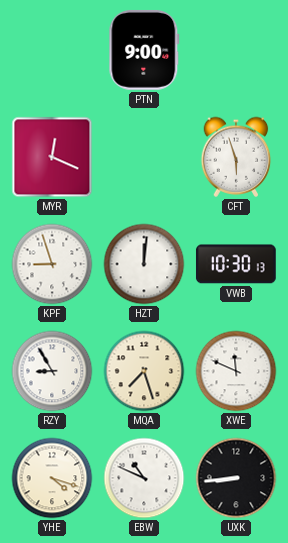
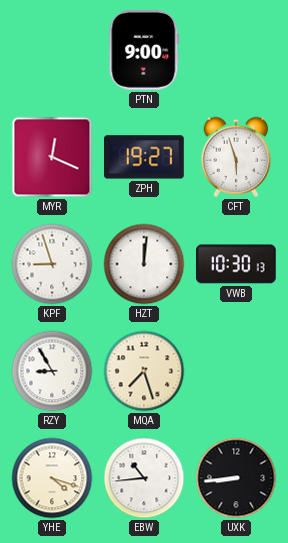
ZPH: none -> 19:27 (145, 157)
XWE: 11:49 -> none (236, 371)
EBW: 10:49 -> 10:44 (144, 478)
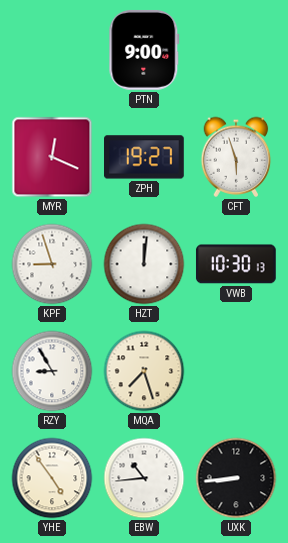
YHE: 4:18 -> 4:54 (52, 478)
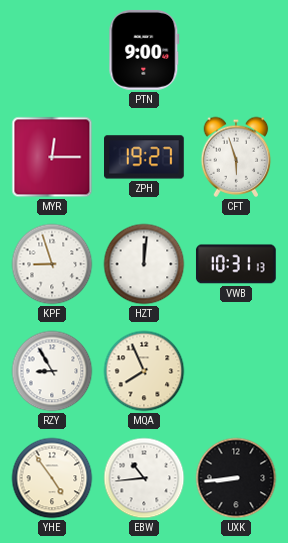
MYR: 12:19 -> 12:15 (52, 157)
VWB: 10:30 -> 10:31 (236, 264)
MQA: 7:27 -> 7:56 (144, 371)
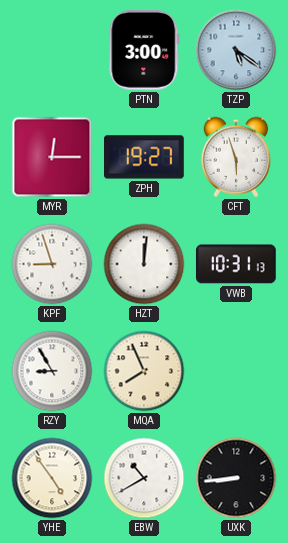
PTN: 9:00 -> 3:00 (144, 50)
TZP: none -> 5:21 (236, 50)
EBW: 10:44 -> 10:40 (144, 478)
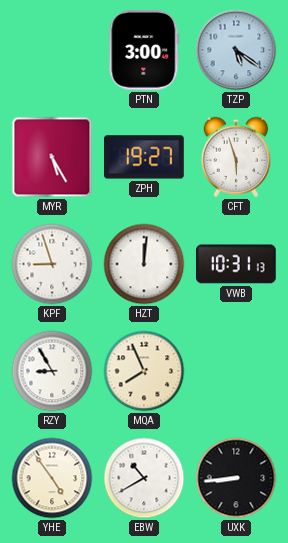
MYR: 12:15 -> 5:25 (52, 157)
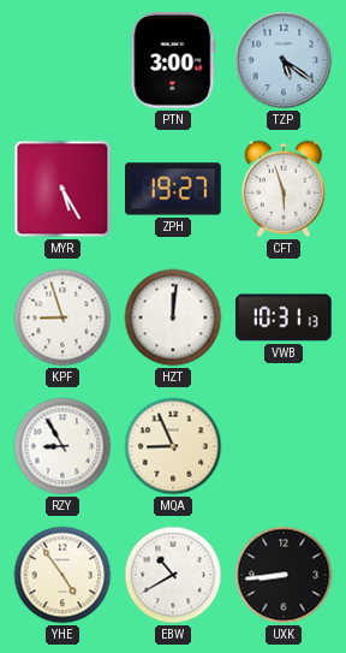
MQA: 7:56 -> 8:56 (173, 446)
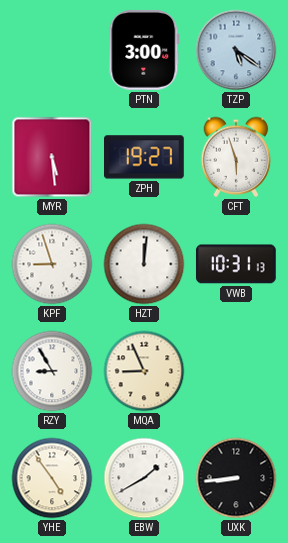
MYR: 5:25 -> 5:29 (52, 157)
EBW: 10:40 -> 1:40 (144, 478)
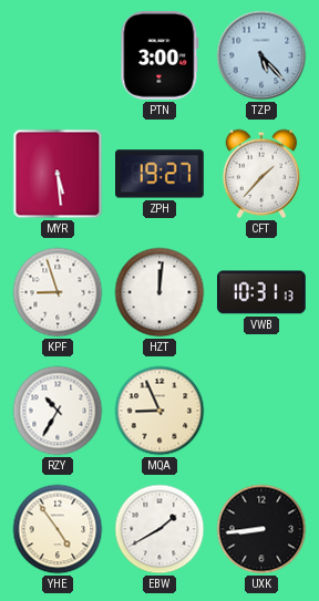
TZP: 5:21 -> 5:23 (261, 55)
CFT: 5:57 -> 1:37 (261, 174)
RZY: 8:55 -> 10:35 (58, 411)
